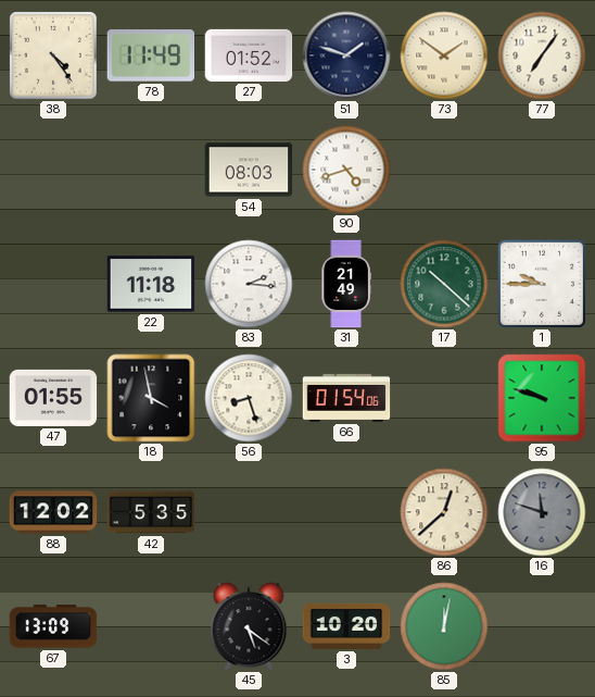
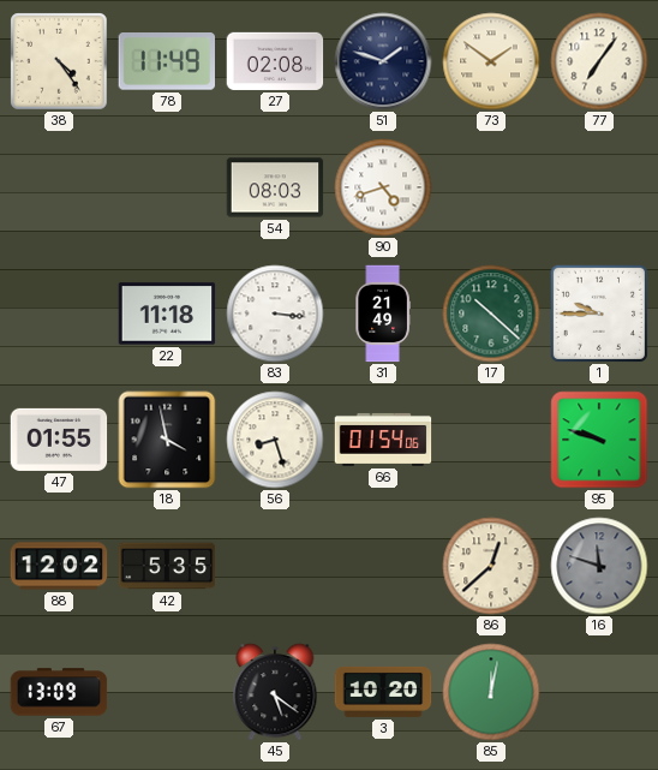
27: 01:52 -> 02:08 (275, 61)
83: 2:16 -> 3:16 (275, 314)
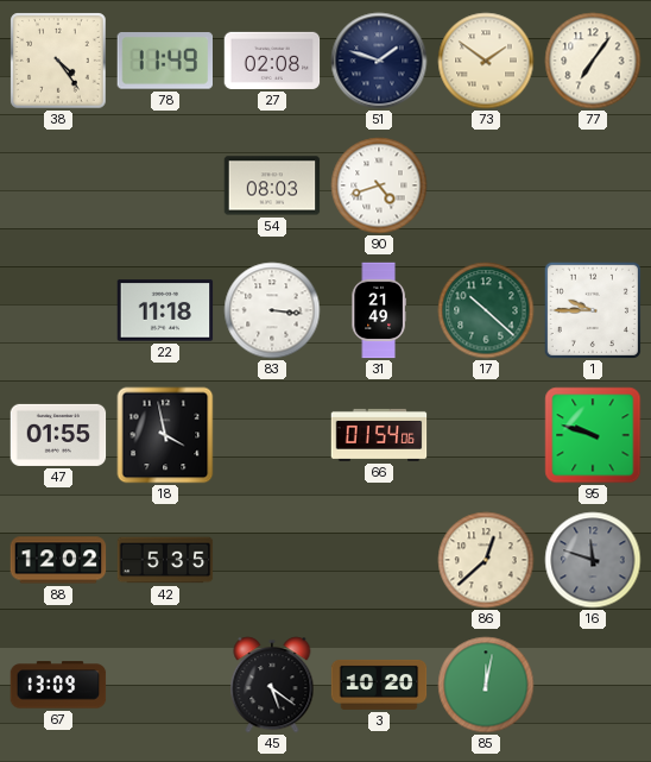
56: 8:27 -> none (275, 440)
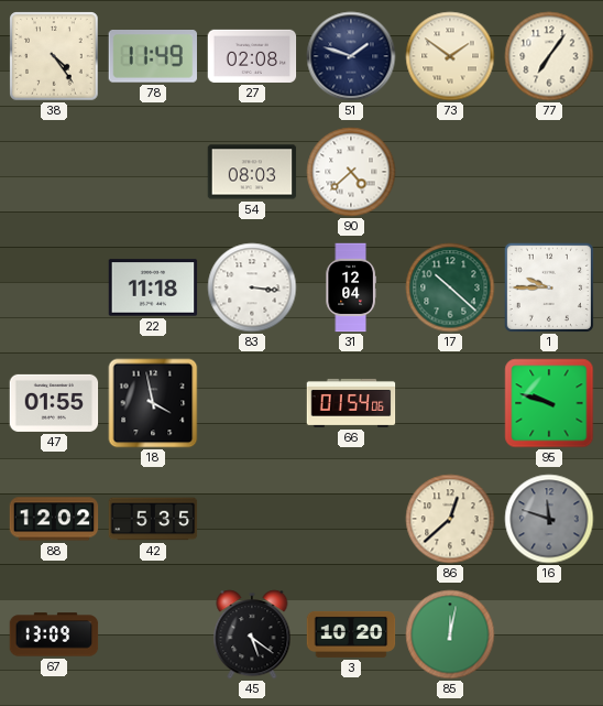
90: 4:42 -> 4:38 (351, 172)
31: 21:49 -> 12:04 (351, 287)
